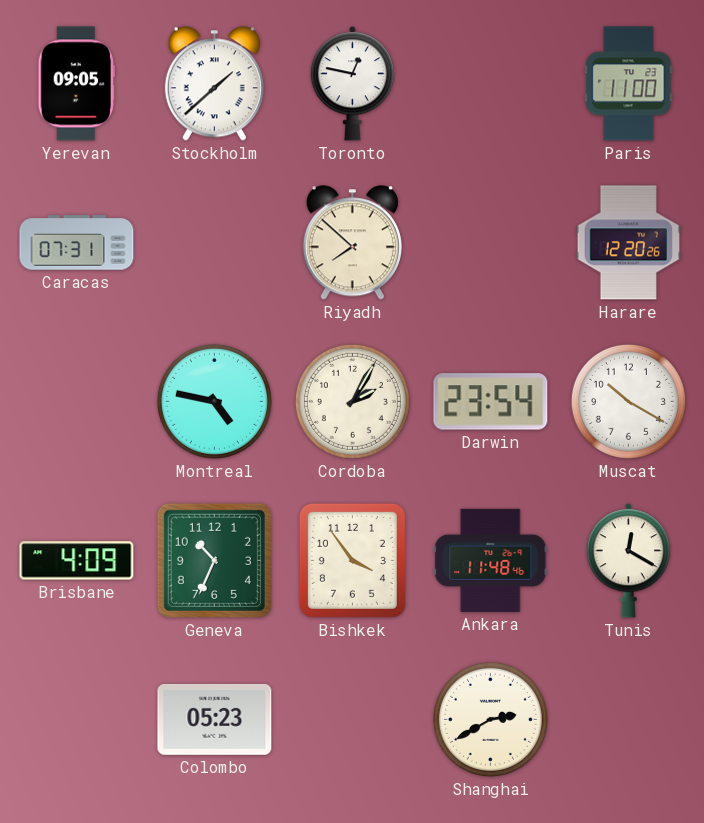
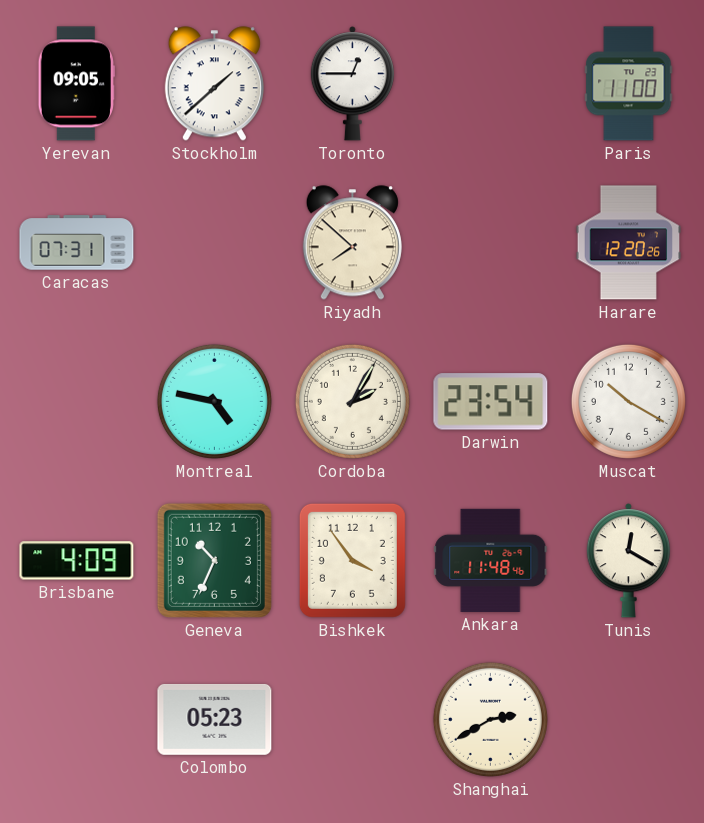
Toronto: 12:47 -> 12:45 (352, 84)
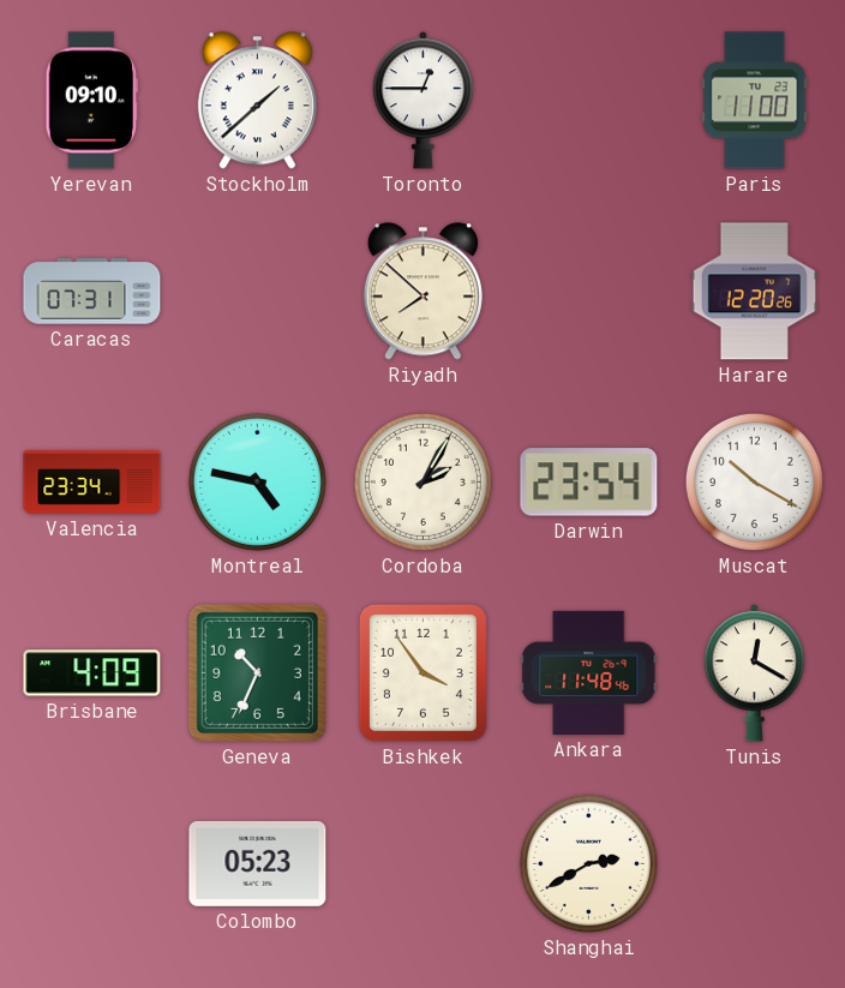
Yerevan: 09:05 -> 09:10 (91, 101)
Valencia: none -> 23:34 (92, 481)
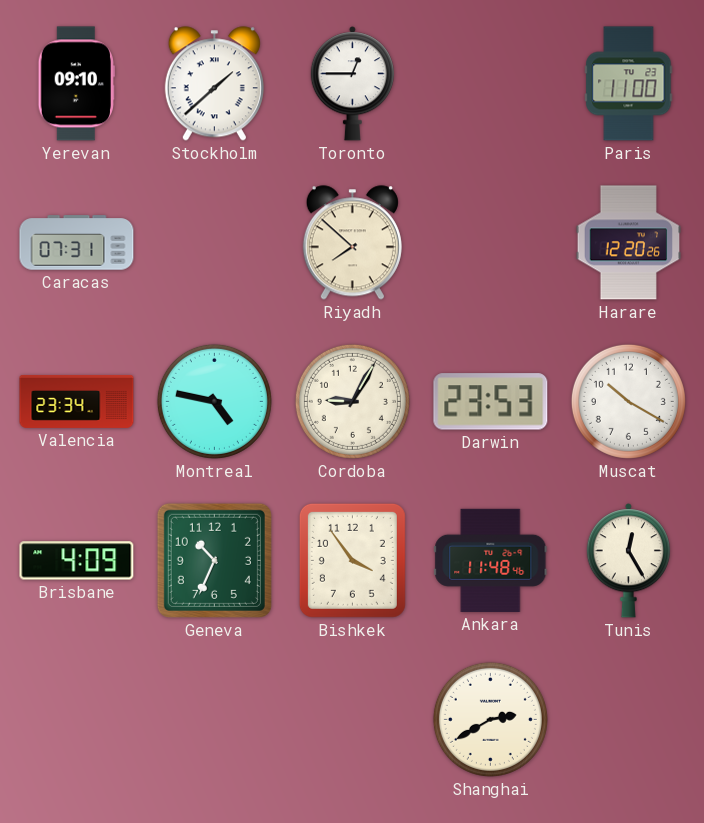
Cordoba: 2:05 -> 9:05 (352, 401)
Darwin: 23:54 -> 23:53 (491, 402)
Tunis: 12:20 -> 12:25 (628, 561)
Colombo: 05:23 -> none (258, 863)
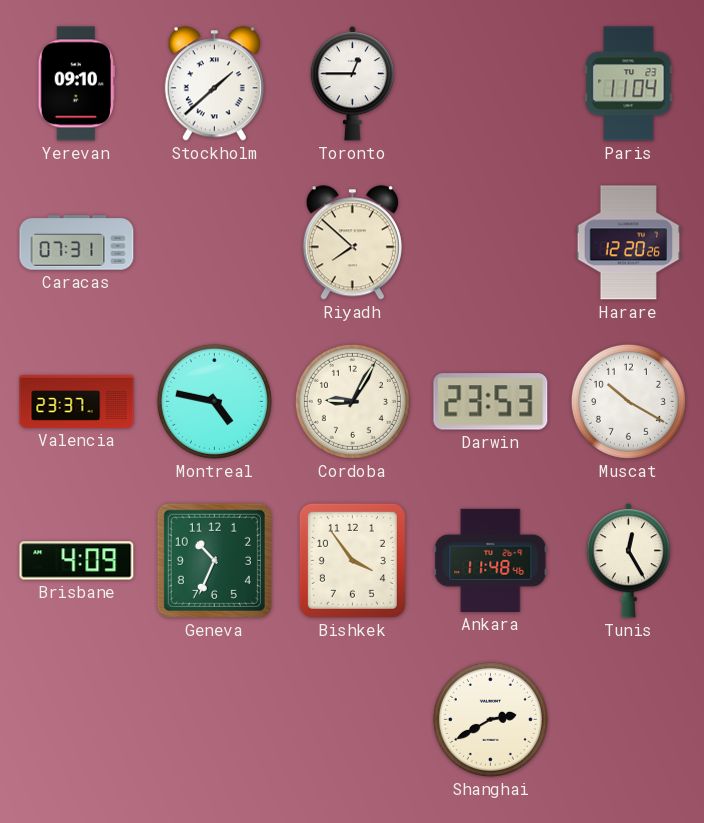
Paris: 11:00 -> 11:04 (629, 84)
Valencia: 23:34 -> 23:37 (77, 401)
